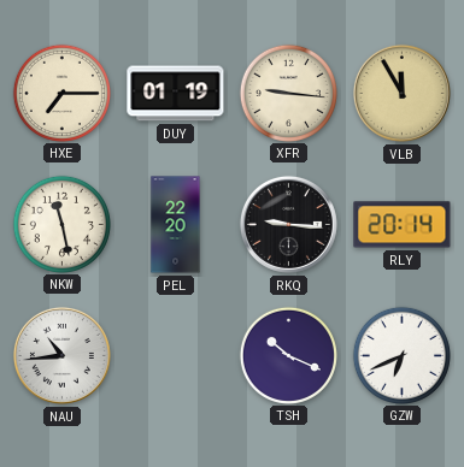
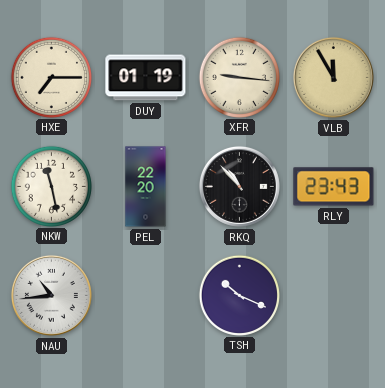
RKQ: 9:16 -> 10:53 (239, 186)
RLY: 20:14 -> 23:43 (334, 187)
GZW: 6:41 -> none (401, 355)
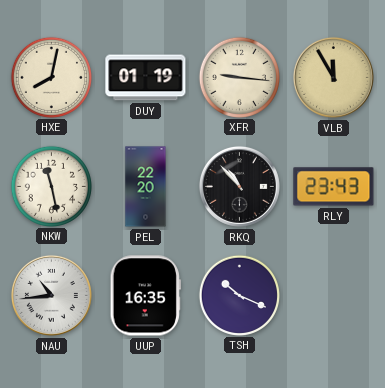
HXE: 7:15 -> 8:02 (51, 77)
UUP: none -> 16:35 (145, 296)
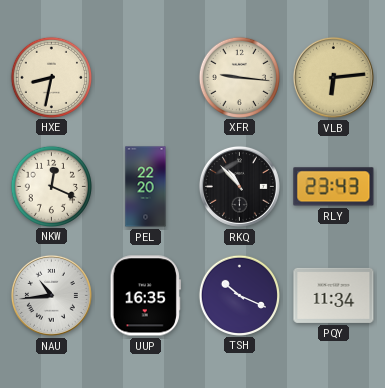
HXE: 8:02 -> 8:32 (51, 77)
DUY: 01:19 -> none (146, 78)
VLB: 11:55 -> 6:14 (333, 77)
NKW: 11:28 -> 12:19 (51, 186)
PQY: none -> 11:34 (334, 295)
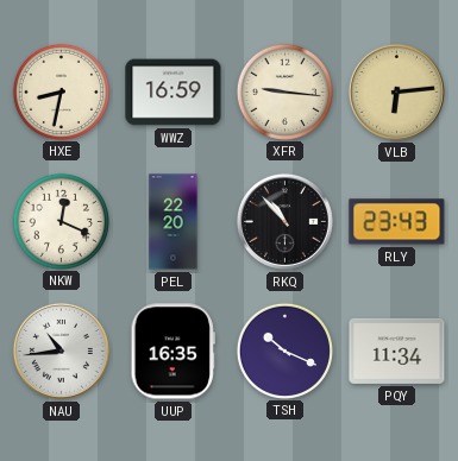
WWZ: none -> 16:59 (174, 93)
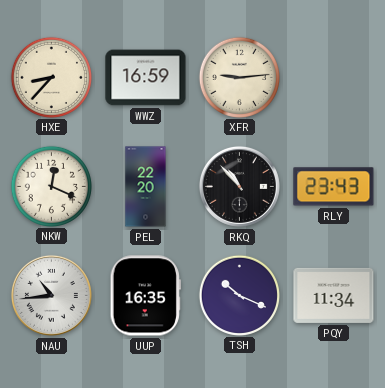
HXE: 8:32 -> 8:37 (51, 77)
XFR: 9:16 -> 9:14 (239, 77)
VLB: 6:14 -> none (396, 91)
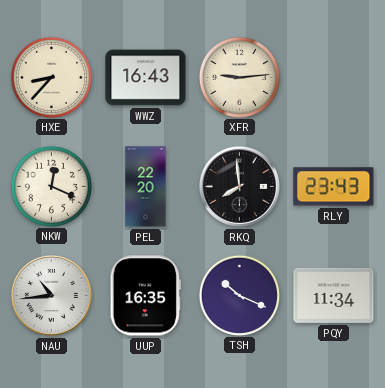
WWZ: 16:59 -> 16:43 (146, 78)
RKQ: 10:53 -> 7:59 (239, 186)
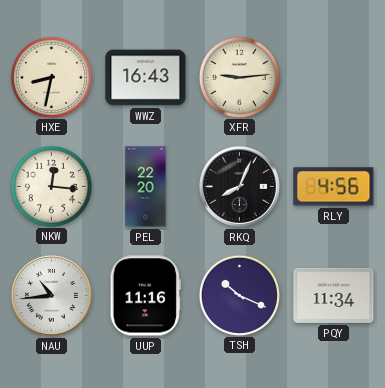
HXE: 8:37 -> 8:32 (51, 77)
NKW: 12:19 -> 12:16 (51, 186)
RKQ: 7:59 -> 8:04 (239, 186)
RLY: 23:43 -> 4:56 (334, 187)
UUP: 16:35 -> 11:16 (145, 296)
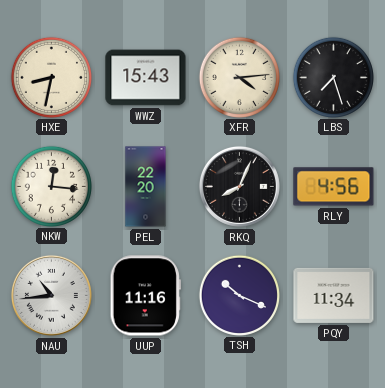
WWZ: 16:43 -> 15:43 (146, 78)
XFR: 9:14 -> 4:14 (239, 77)
LBS: none -> 7:27 (333, 77)
